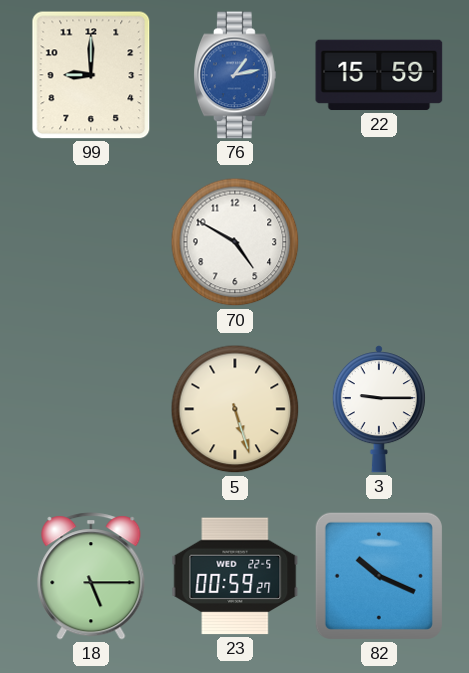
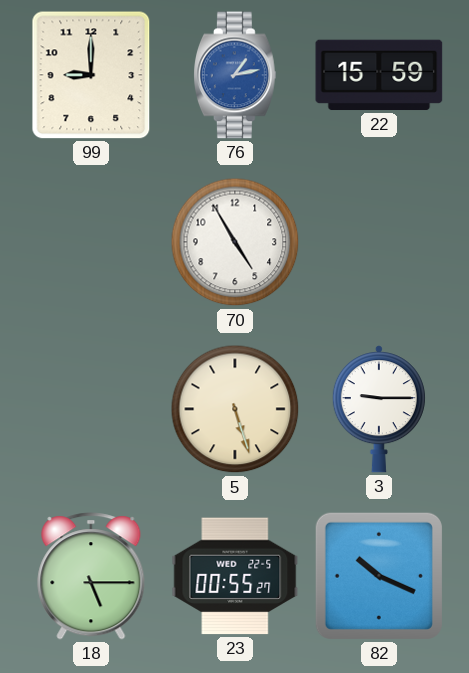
70: 4:50 -> 4:55 (235, 242)
23: 00:59 -> 00:55 (235, 576)
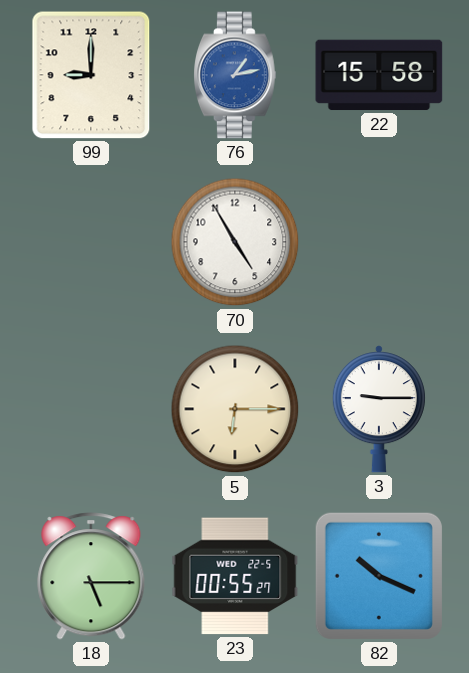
22: 15:59 -> 15:58 (379, 75)
5: 5:27 -> 6:15 (235, 409)
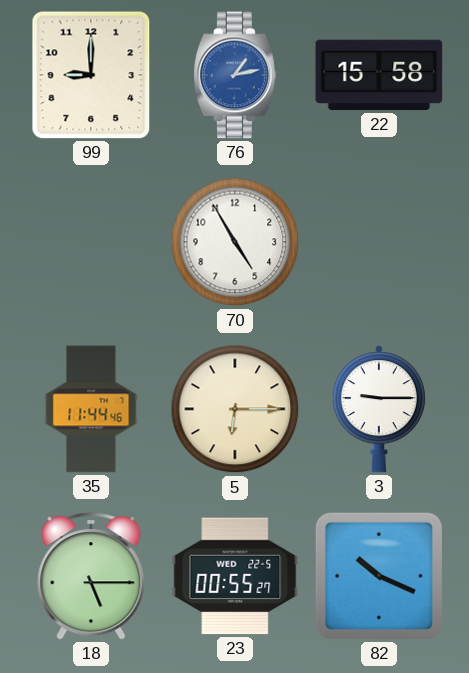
35: none -> 11:44 (91, 409)
